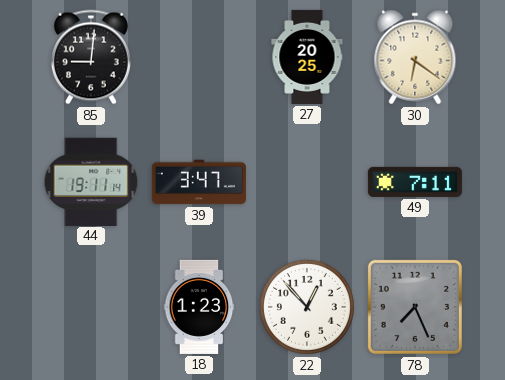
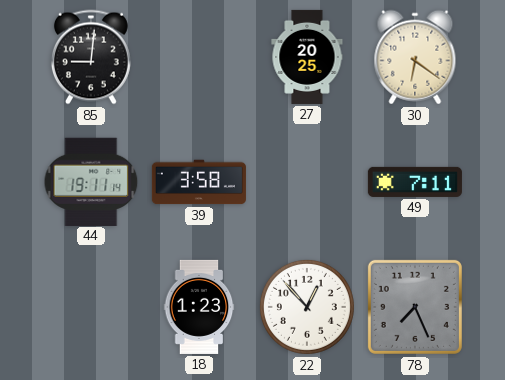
39: 3:47 -> 3:58 (199, 182)
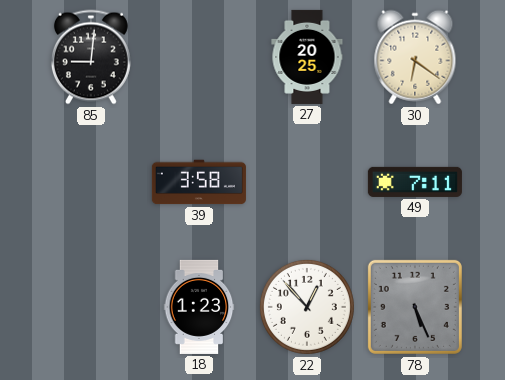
44: 19:11 -> none (91, 181)
78: 7:26 -> 5:26 (415, 307)
